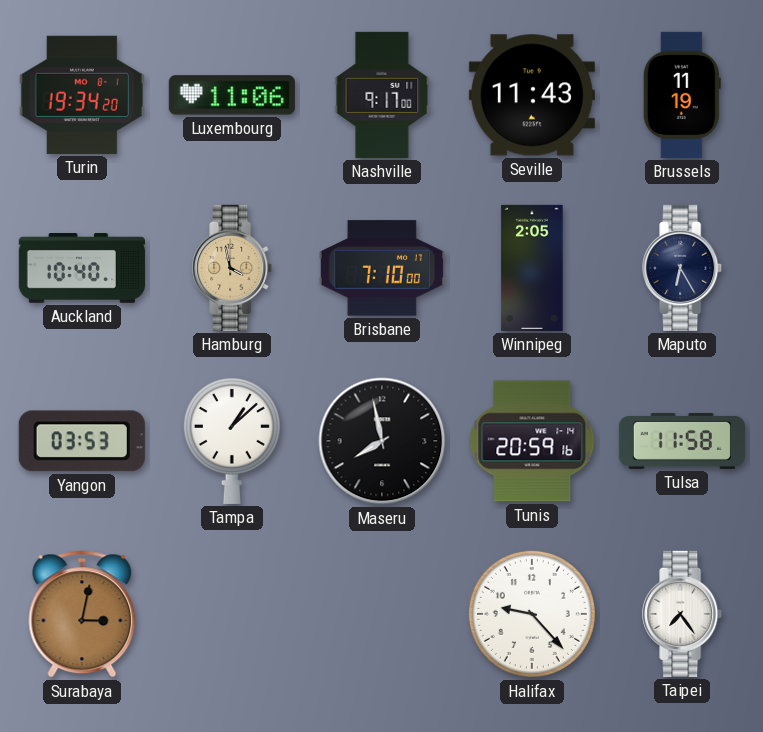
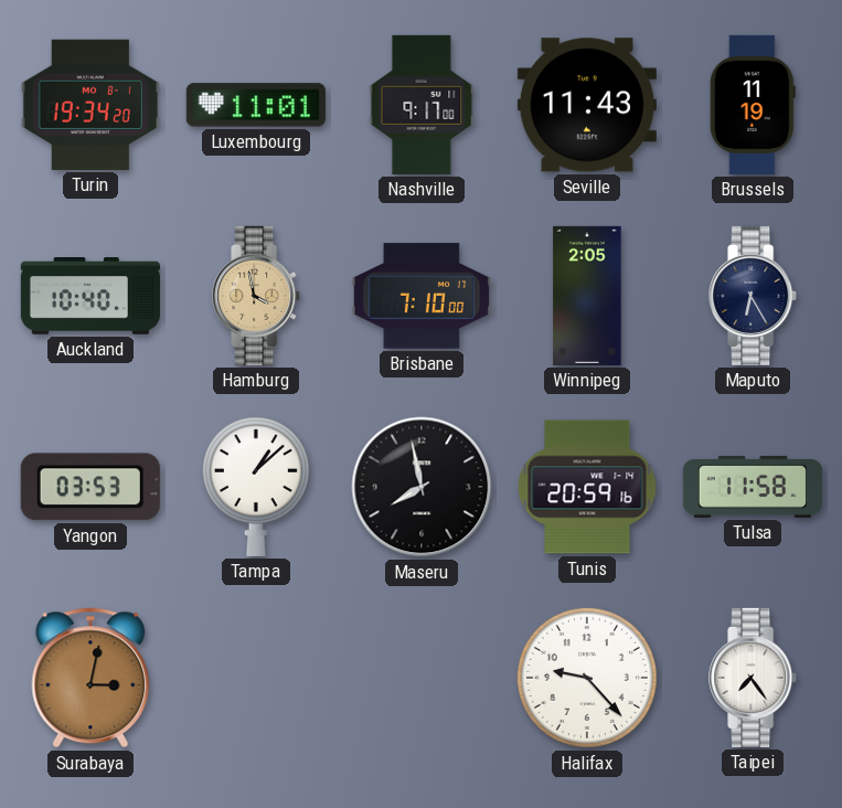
Luxembourg: 11:06 -> 11:01 (256, 105)
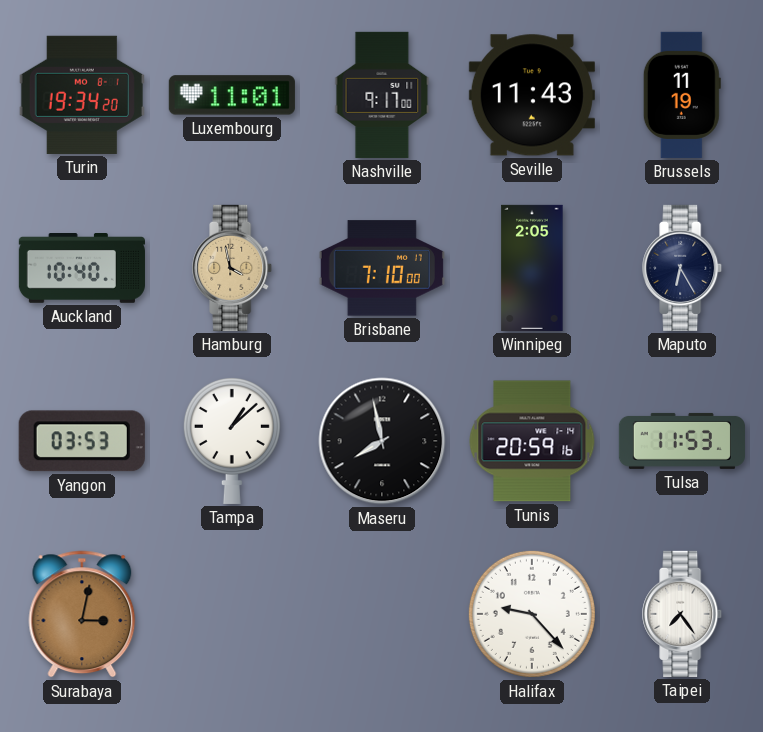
Tulsa: 11:58 -> 11:53 (682, 441)
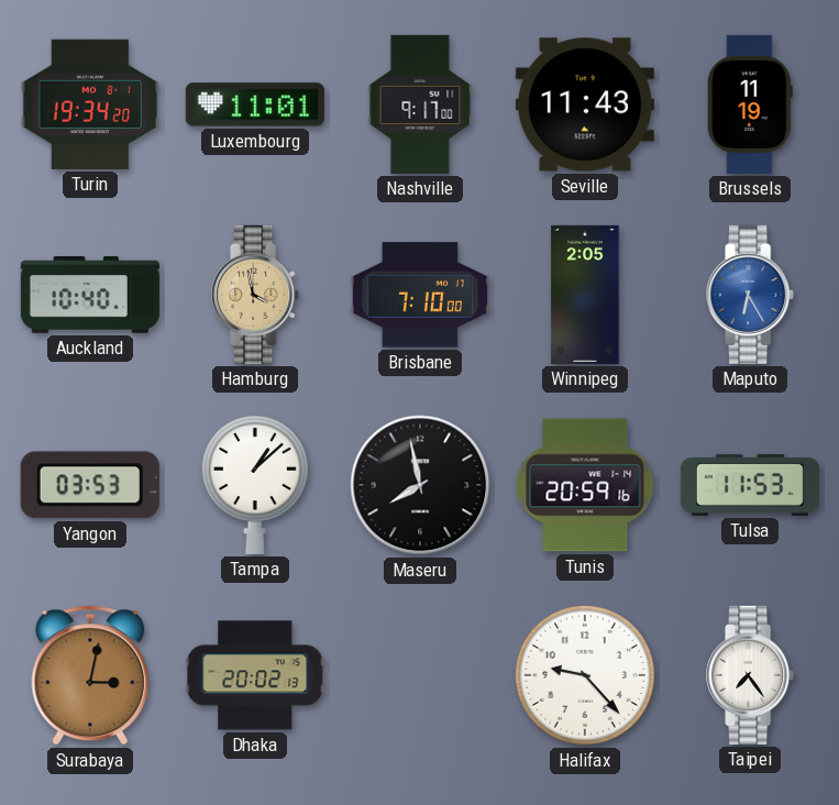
Maputo dial: navy -> blue (751, 295)
Dhaka: none -> 20:02 (255, 675)
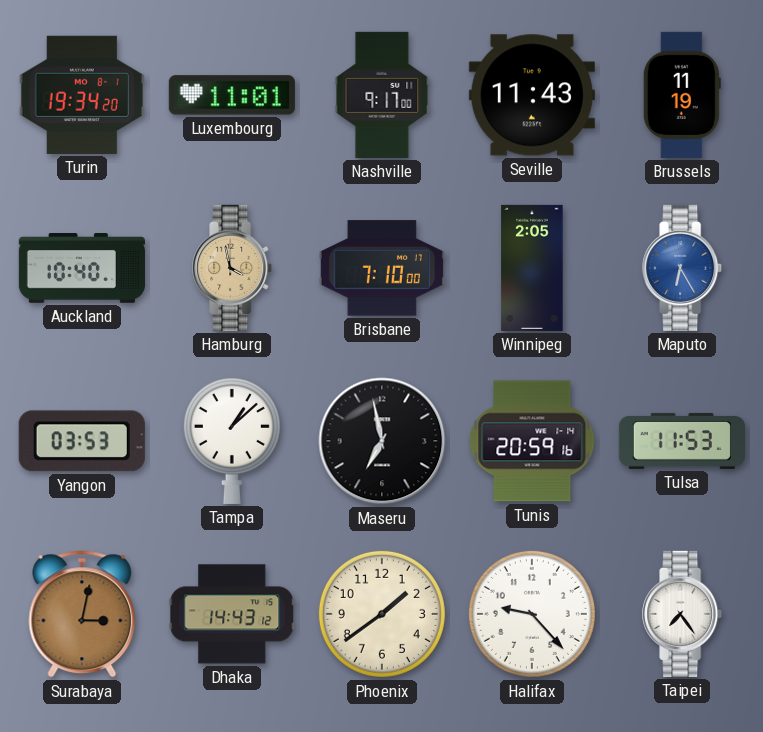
Maseru: 7:58 -> 6:58 (382, 441)
Dhaka: 20:02 -> 14:43 (232, 614)
Phoenix: none -> 1:39 (382, 614)
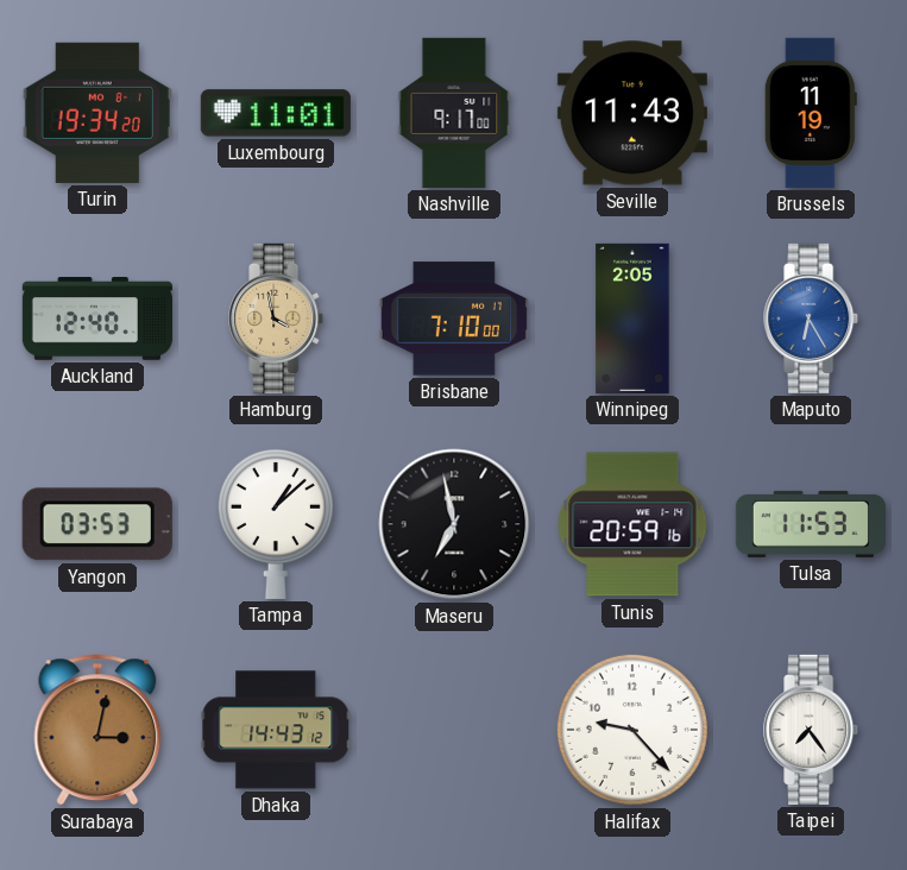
Auckland: 10:40 -> 12:40 (97, 320)
Phoenix: 1:39 -> none (382, 614)
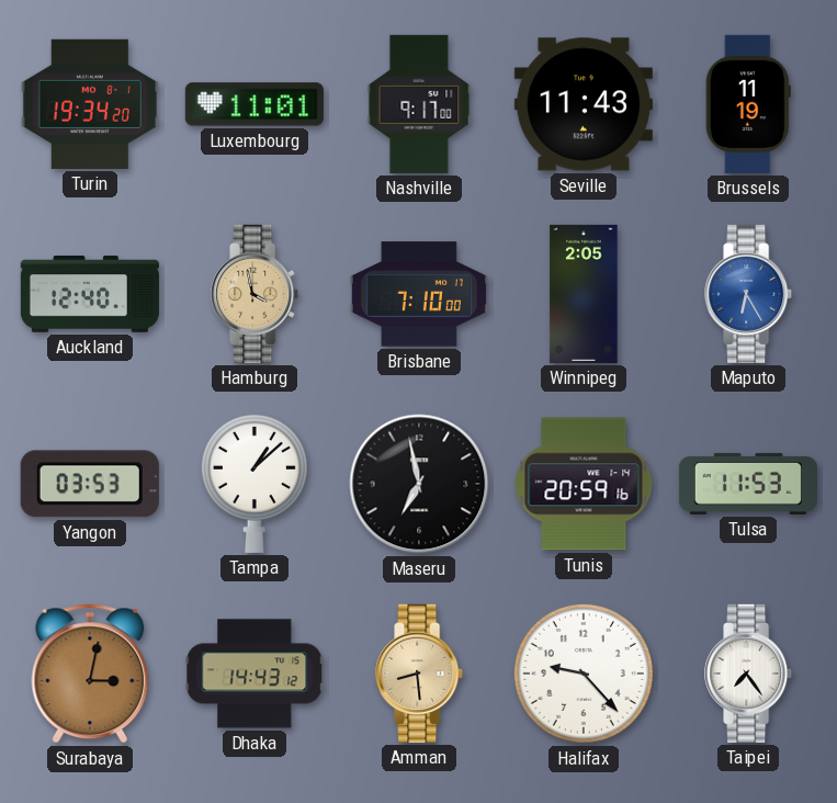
Amman: none -> 8:29 (420, 674)
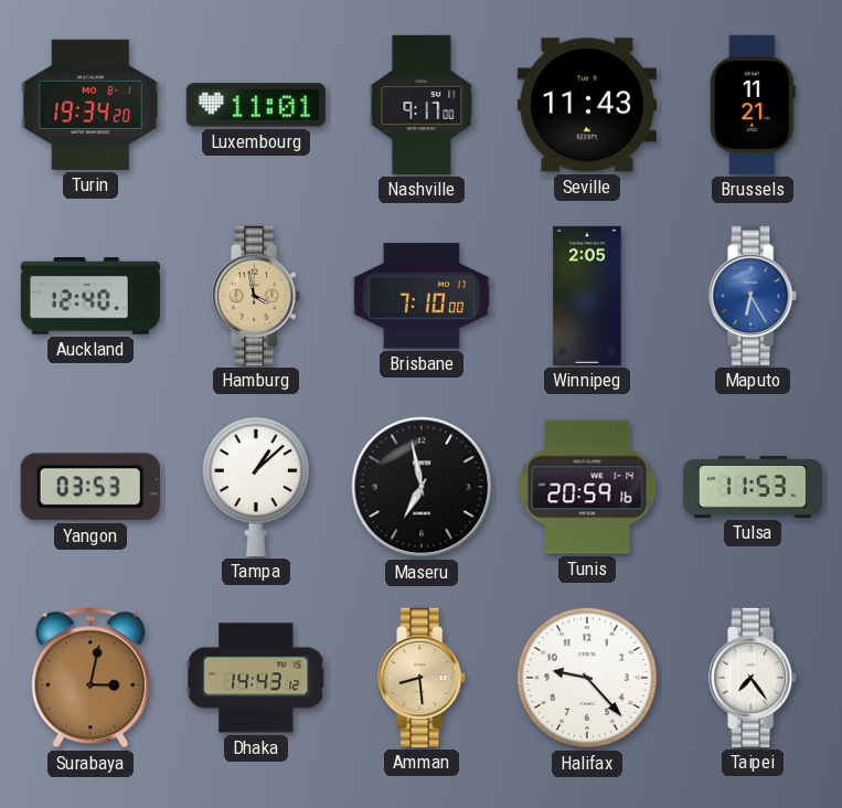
Brussels: 11:19 -> 11:21 (753, 105)
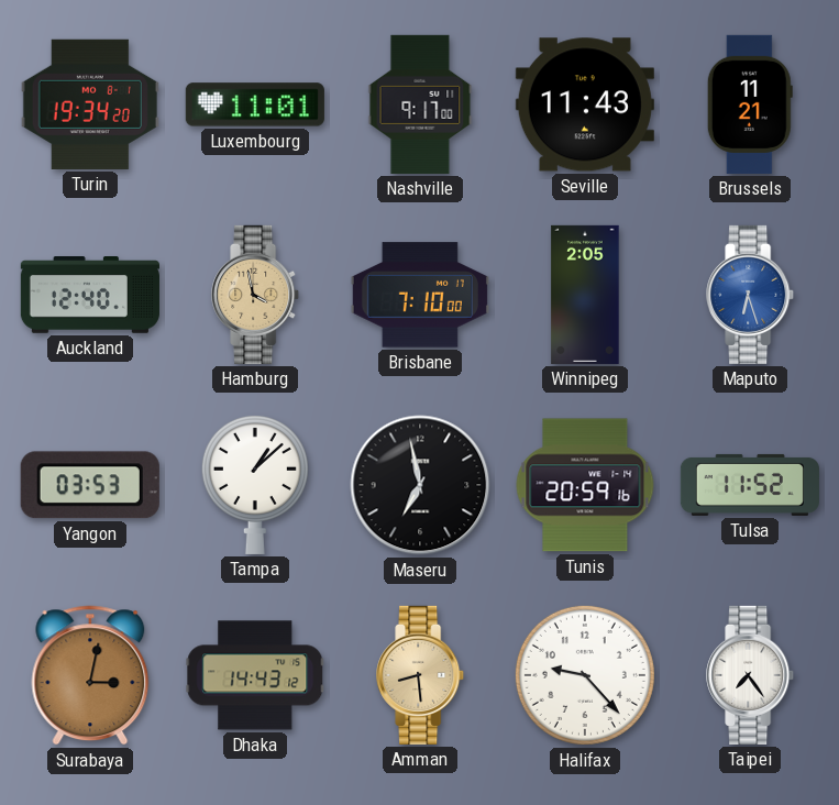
Maputo: 6:25 -> 6:27 (751, 295)
Tulsa: 11:53 -> 11:52 (750, 485)
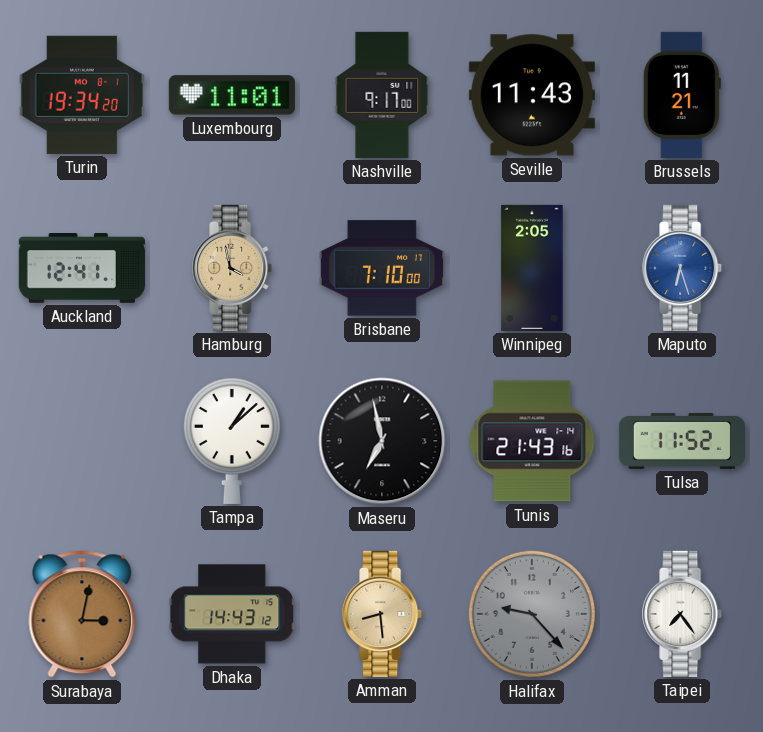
Auckland: 12:40 -> 12:41 (82, 269)
Yangon: 03:53 -> none (90, 485)
Tunis: 20:59 -> 21:43 (532, 441)
Halifax dial: white -> grey (532, 614)
